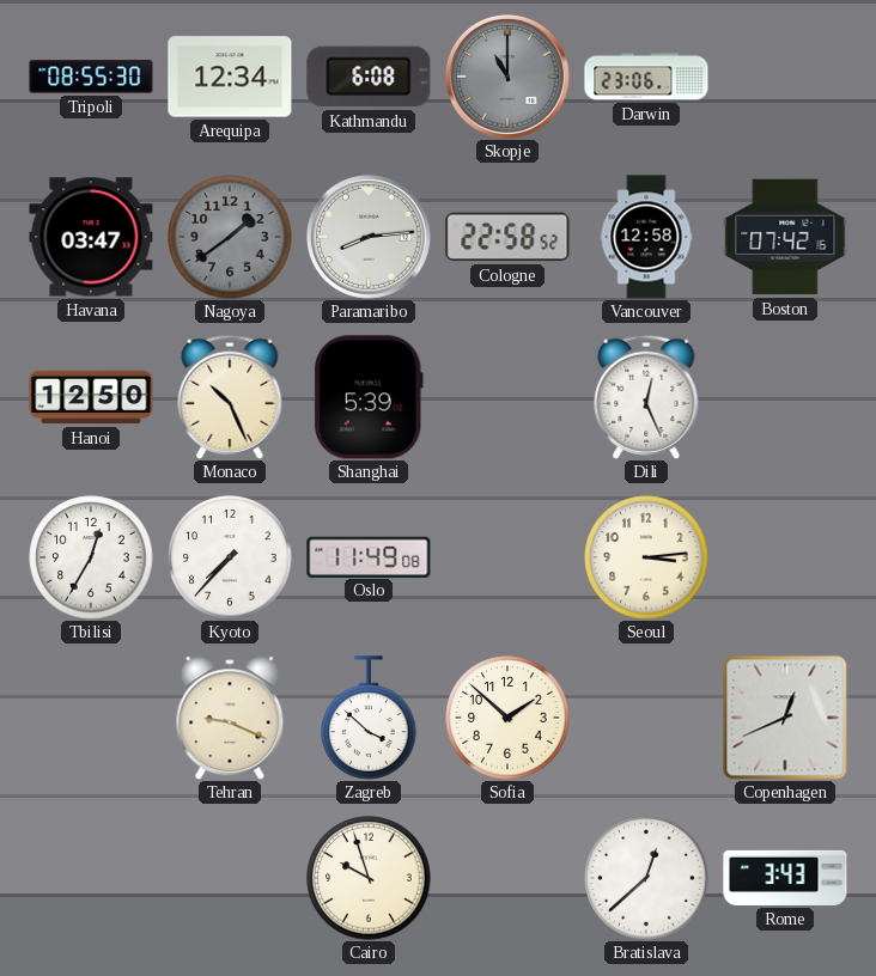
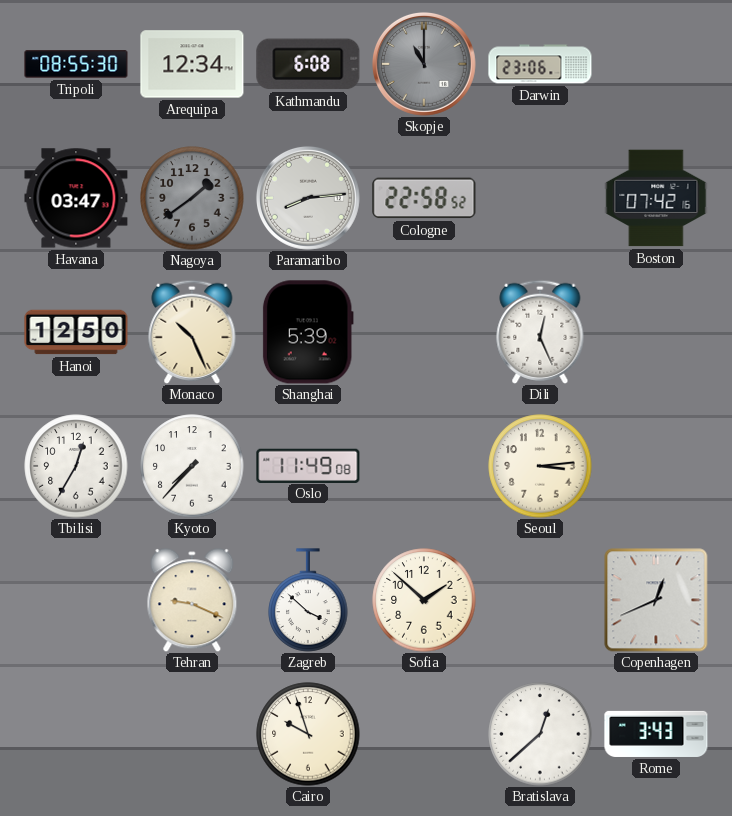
Vancouver: 12:58 -> none (646, 237)
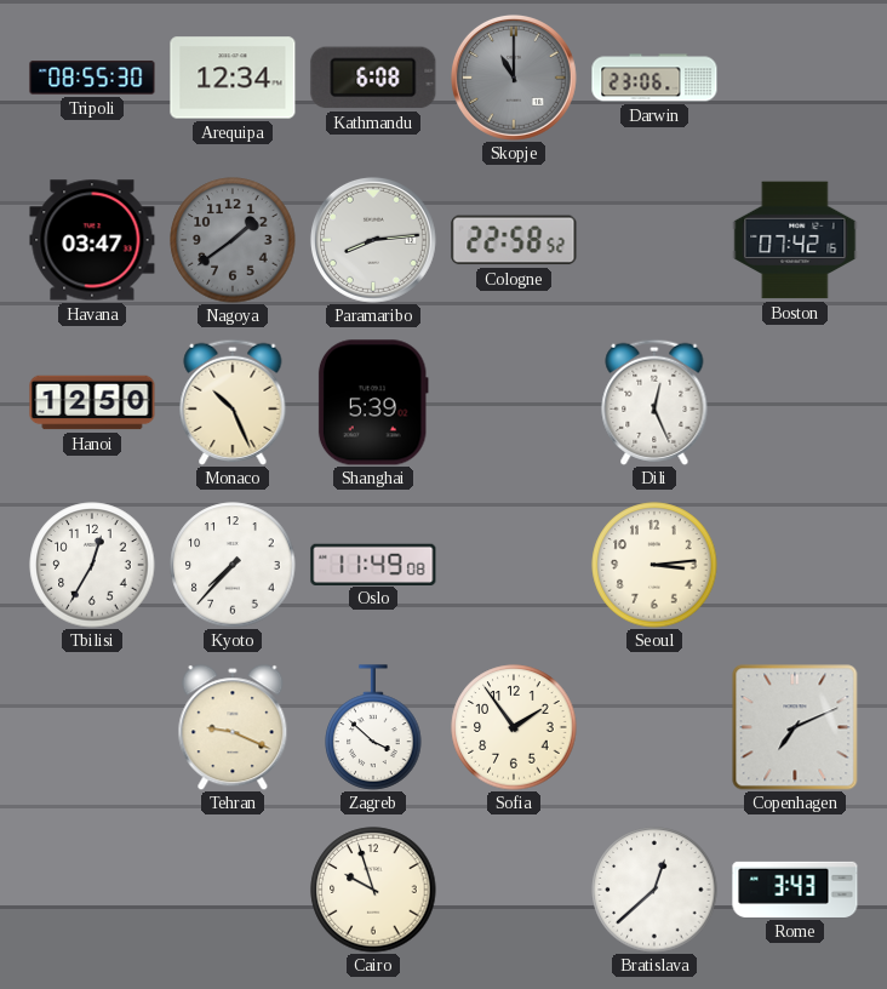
Sofia: 1:52 -> 1:54 (514, 727)
Copenhagen: 12:41 -> 7:11 (795, 727)
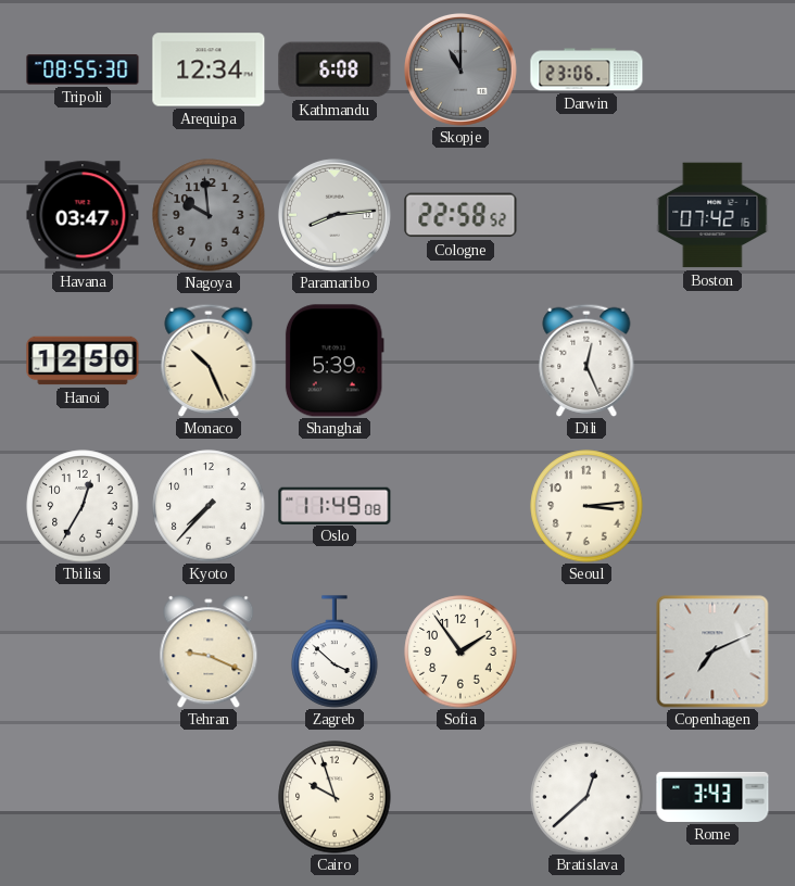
Nagoya: 1:39 -> 9:59 (209, 215)
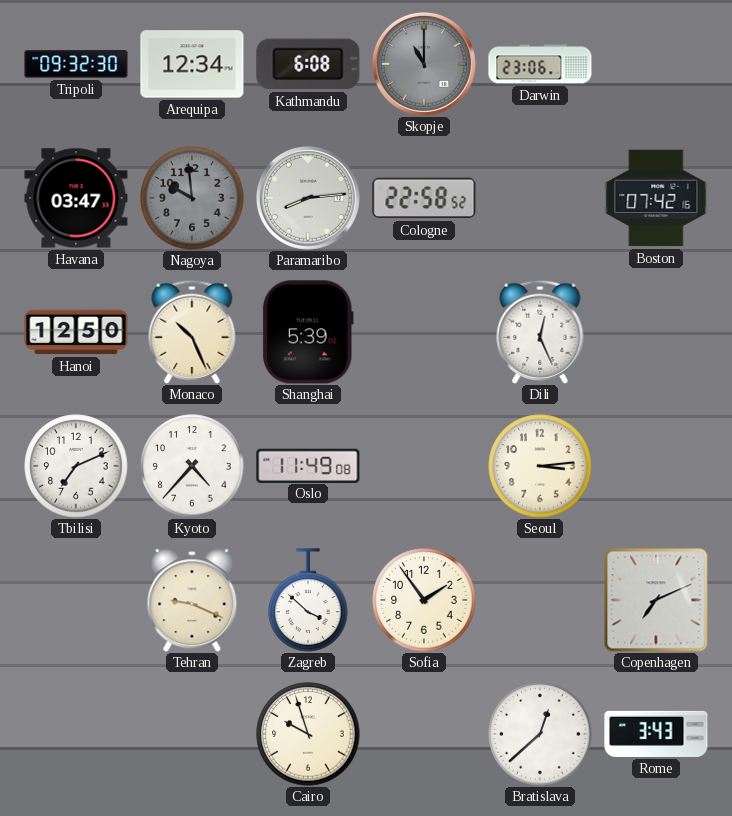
Tripoli: 08:55 -> 09:32 (76, 64)
Tbilisi: 12:35 -> 7:11 (76, 466)
Kyoto: 7:37 -> 4:37 (192, 466)
